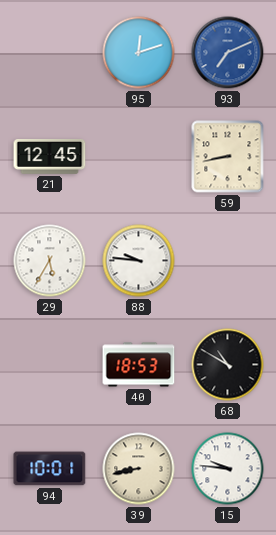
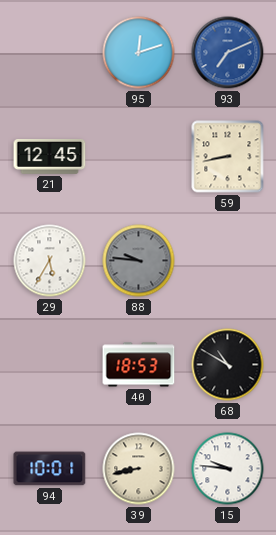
88 dial: white -> grey (139, 261)
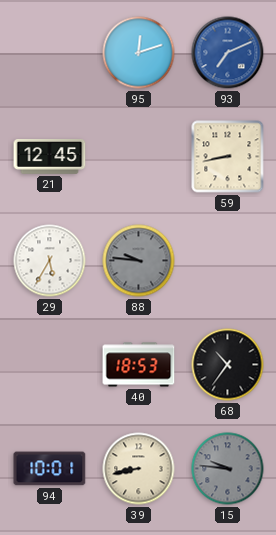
68: 10:50 -> 10:36 (228, 365)
15 dial: white -> grey (228, 469)
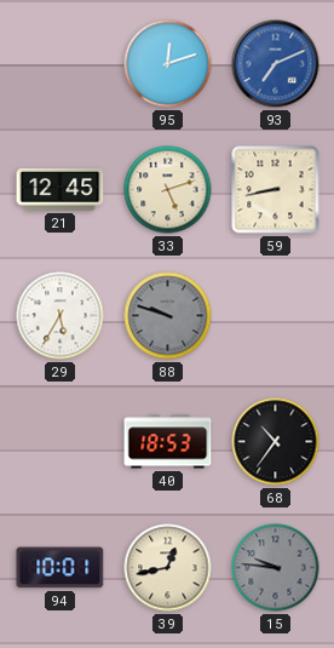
33: none -> 5:12 (168, 190)
88: 9:46 -> 9:48 (168, 316)
39: 8:43 -> 12:43 (168, 568)
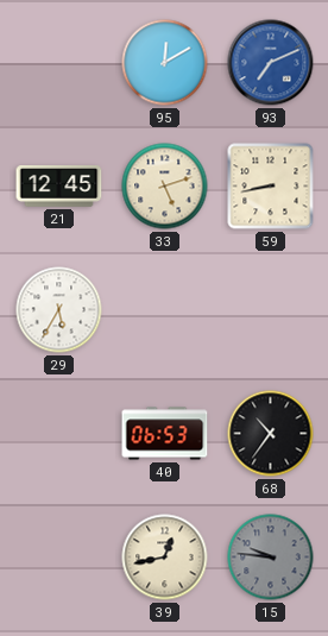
95: 12:12 -> 12:10 (165, 63)
88: 9:48 -> none (168, 316)
40: 18:53 -> 06:53 (165, 434)
94: 10:01 -> none (61, 568)
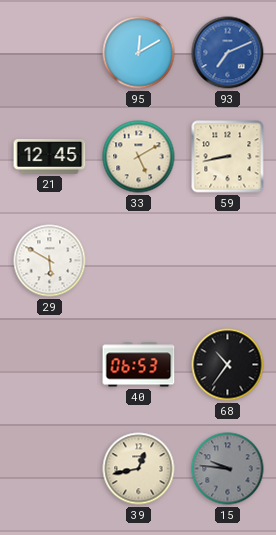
33: 5:12 -> 5:10 (139, 157)
29: 5:35 -> 5:50 (50, 261)
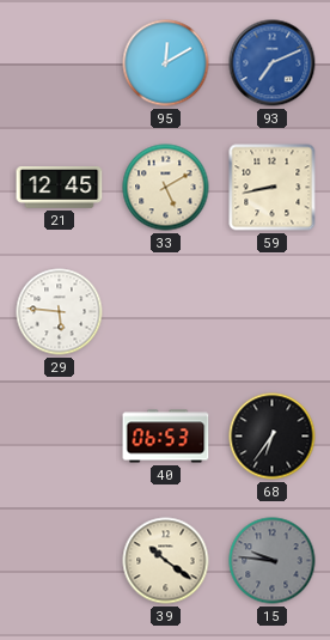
29: 5:50 -> 5:46 (60, 312)
68: 10:36 -> 6:36 (273, 437)
39: 12:43 -> 10:21 (166, 561)
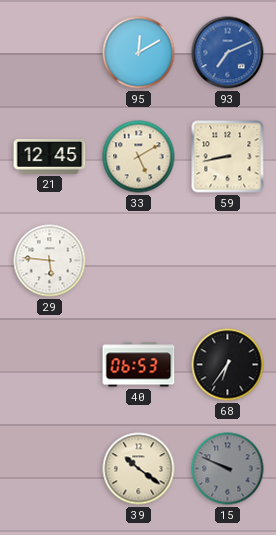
15: 9:46 -> 9:49 (228, 469)
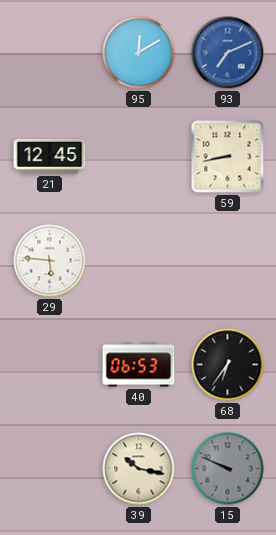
33: 5:10 -> none (139, 157)
39: 10:21 -> 10:17 (139, 469)
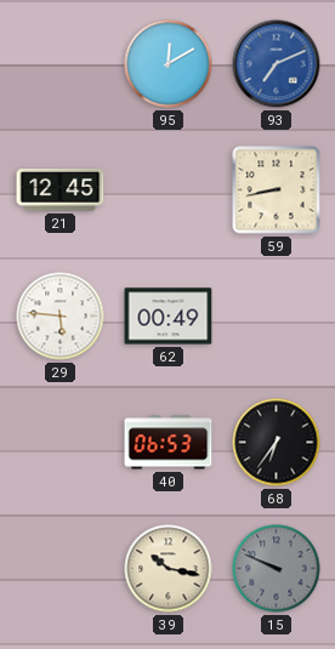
62: none -> 00:49 (169, 317)
